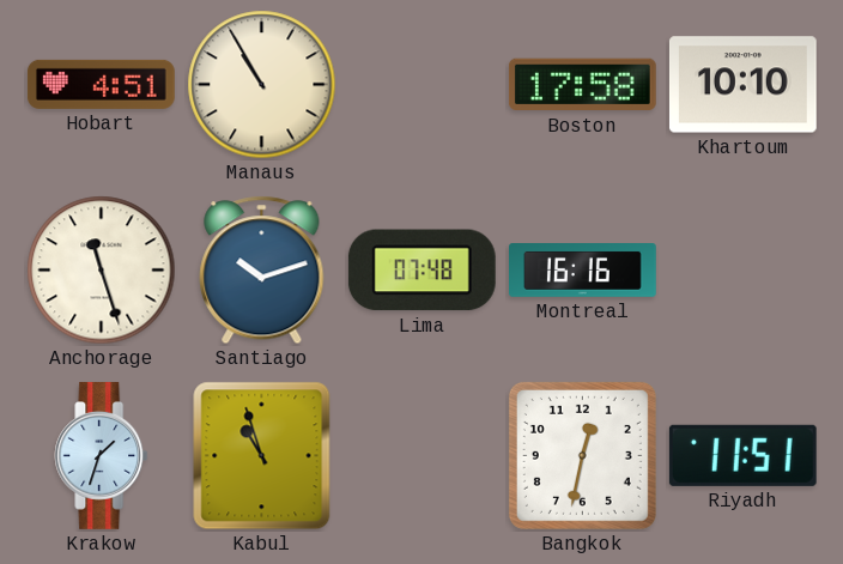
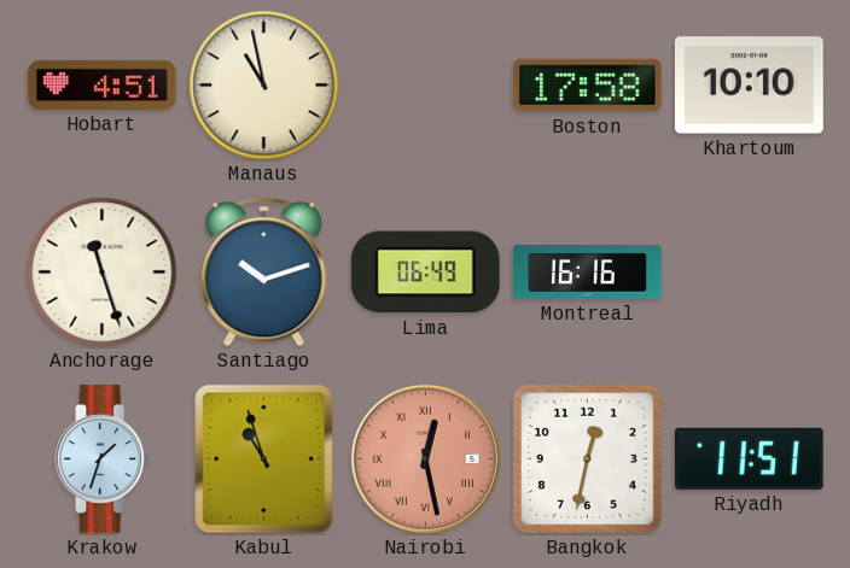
Manaus: 10:55 -> 10:58 (264, 86)
Lima: 07:48 -> 06:49 (425, 273)
Nairobi: none -> 12:28 (425, 458)
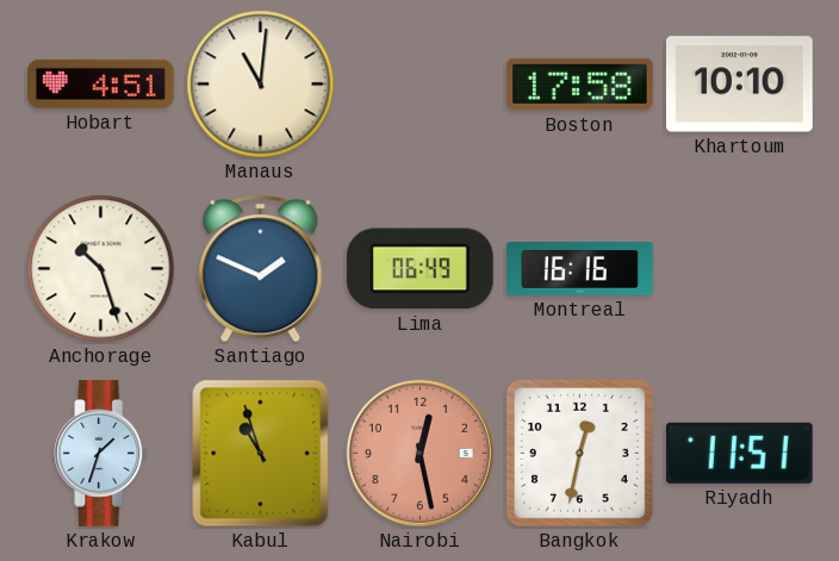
Manaus: 10:58 -> 11:01 (261, 85)
Anchorage: 11:27 -> 10:27 (101, 269)
Santiago: 10:12 -> 1:49 (261, 269)
Nairobi numerals: Roman -> Arabic (419, 453)
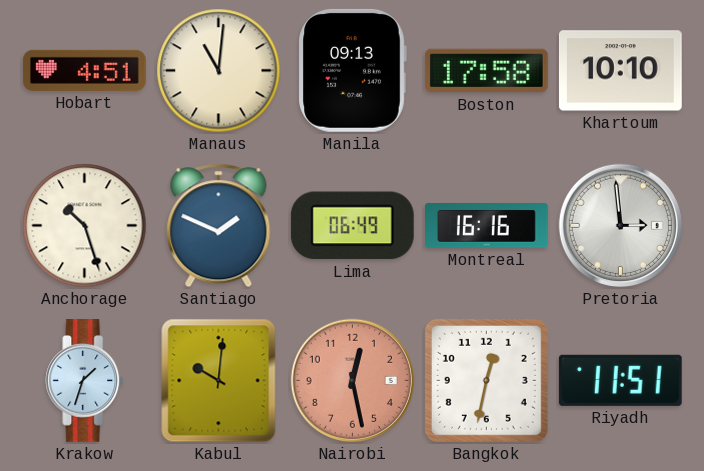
Manila: none -> 09:13 (352, 70)
Pretoria: none -> 2:59 (620, 225)
Kabul: 10:57 -> 10:01 (219, 381)
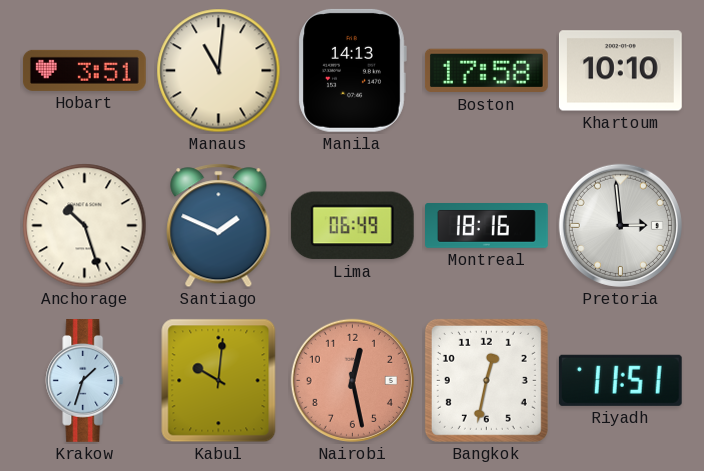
Hobart: 4:51 -> 3:51 (84, 70)
Manila: 09:13 -> 14:13 (352, 70)
Montreal: 16:16 -> 18:16 (487, 226)
